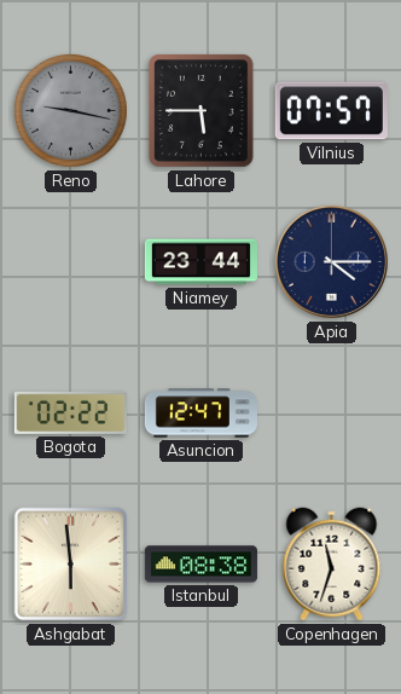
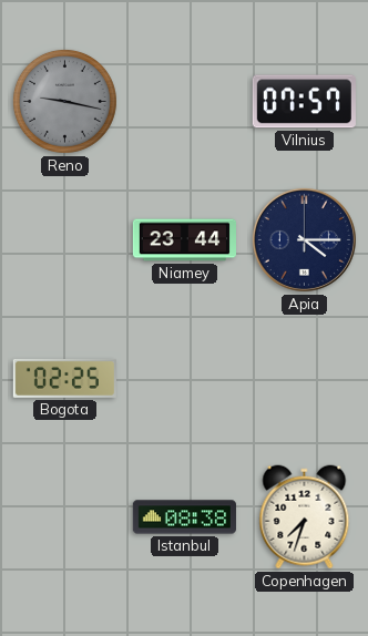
Lahore: 5:45 -> none (202, 111)
Bogota: 02:22 -> 02:25 (64, 378)
Asuncion: 12:47 -> none (200, 413)
Ashgabat: 5:59 -> none (71, 565)
Copenhagen: 11:33 -> 7:33 (305, 517)
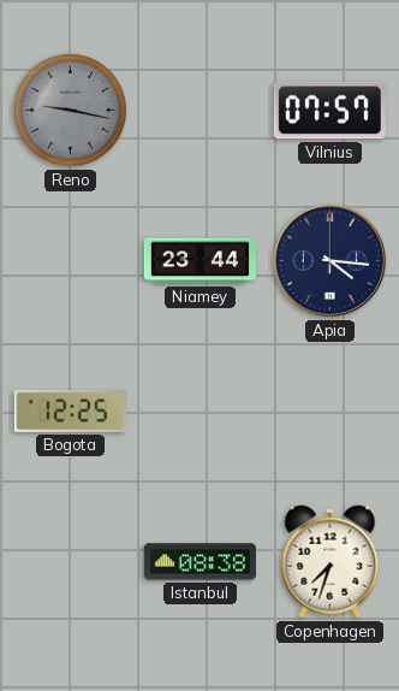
Apia: 4:15 -> 4:16 (329, 260)
Bogota: 02:25 -> 12:25 (70, 411)
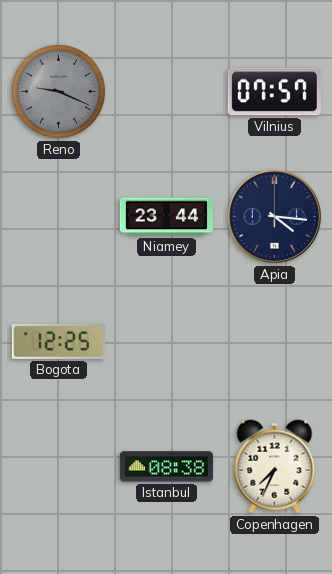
Reno: 9:17 -> 9:19 (58, 91)
Copenhagen: 7:33 -> 7:34 (275, 467)
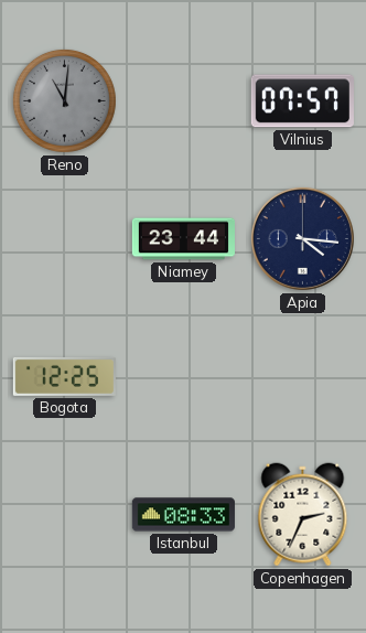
Reno: 9:19 -> 11:01 (64, 100)
Istanbul: 08:38 -> 08:33 (183, 515)
Copenhagen: 7:34 -> 2:34 (303, 515)
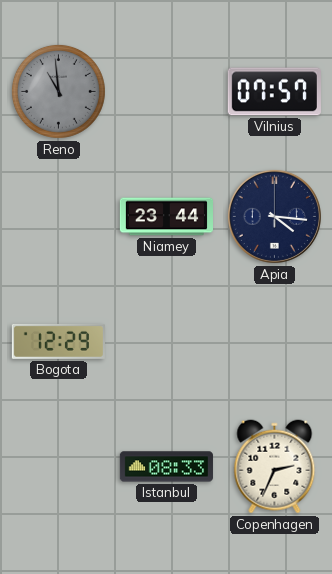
Reno: 11:01 -> 10:59 (58, 91)
Bogota: 12:25 -> 12:29 (58, 341)
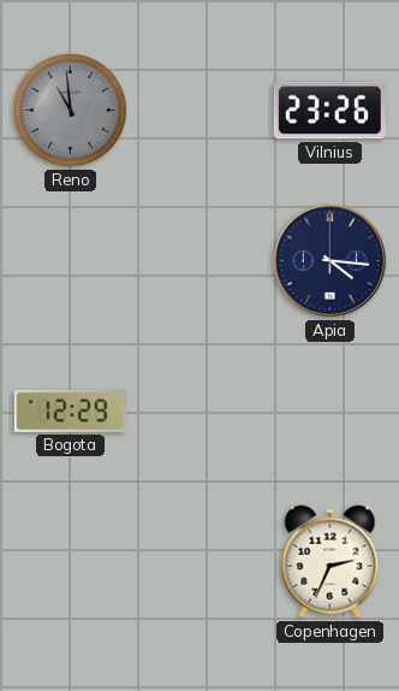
Vilnius: 07:57 -> 23:26 (329, 111)
Niamey: 23:44 -> none (166, 217)
Istanbul: 08:33 -> none (166, 467)
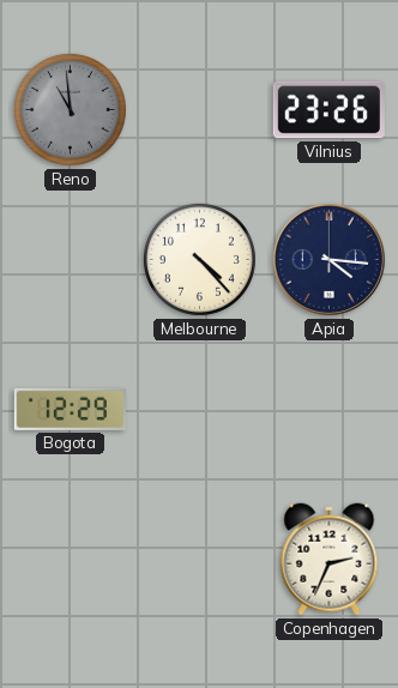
Melbourne: none -> 4:23 (199, 259)
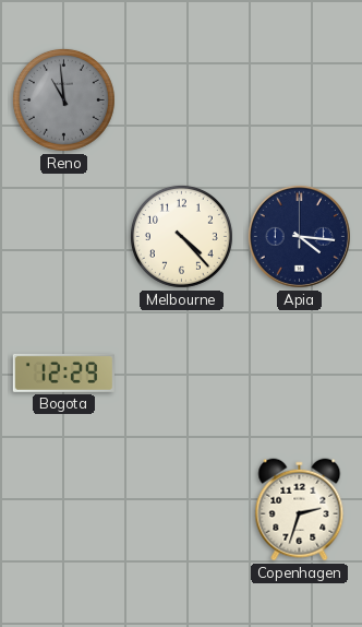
Vilnius: 23:26 -> none (328, 110)
Copenhagen: 2:34 -> 2:33 (300, 510)
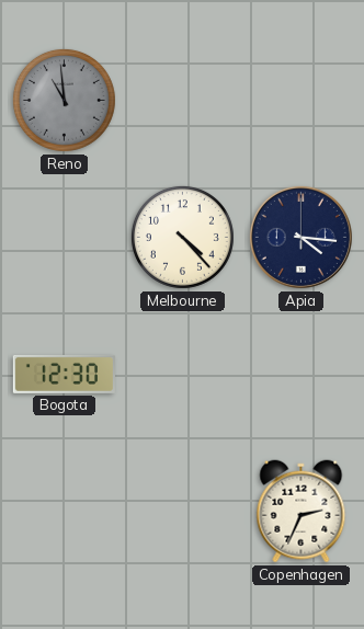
Bogota: 12:29 -> 12:30 (64, 374)
Copenhagen: 2:33 -> 2:34 (302, 512)
